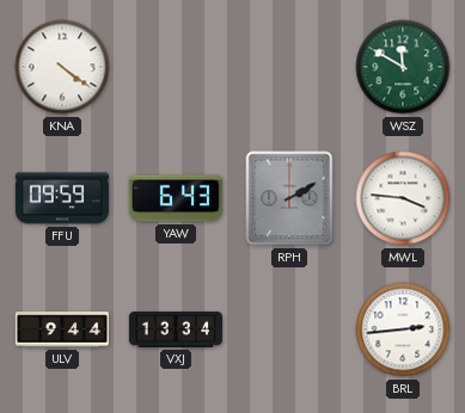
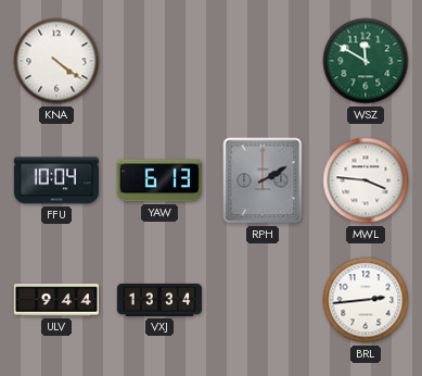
FFU: 09:59 -> 10:04 (56, 180)
YAW: 6:43 -> 6:13 (159, 180)
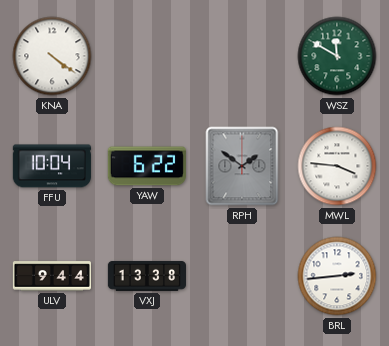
YAW: 6:13 -> 6:22 (147, 166)
RPH: 2:10 -> 1:51 (242, 166)
VXJ: 13:34 -> 13:38 (146, 276)
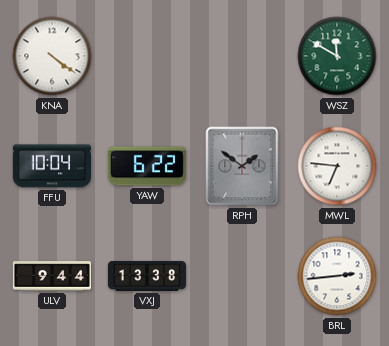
MWL: 3:46 -> 6:46 (337, 166)
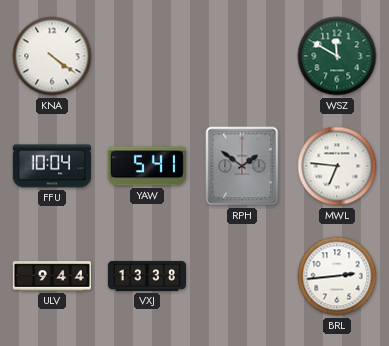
YAW: 6:22 -> 5:41 (147, 166)
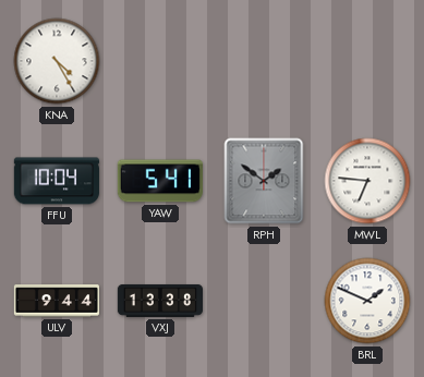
KNA: 4:21 -> 4:25 (57, 61)
WSZ: 11:50 -> none (337, 56)
BRL: 2:44 -> 1:49 (367, 301)
